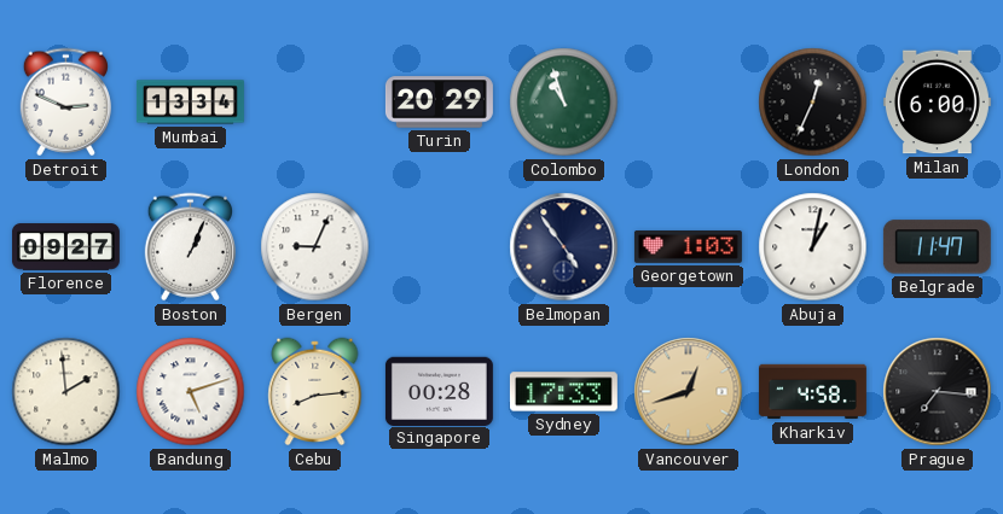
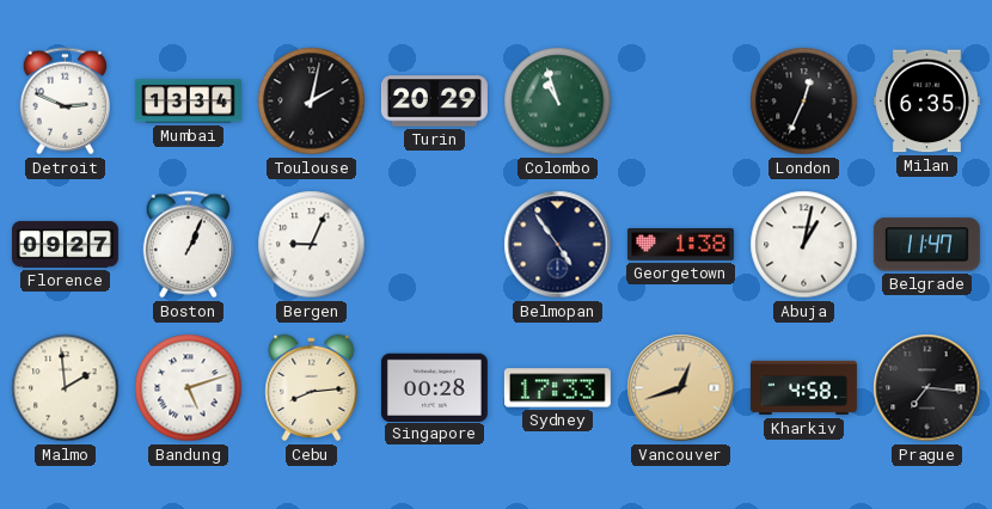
Toulouse: none -> 2:02 (312, 102)
Milan: 6:00 -> 6:35 (926, 102)
Georgetown: 1:03 -> 1:38 (680, 245)
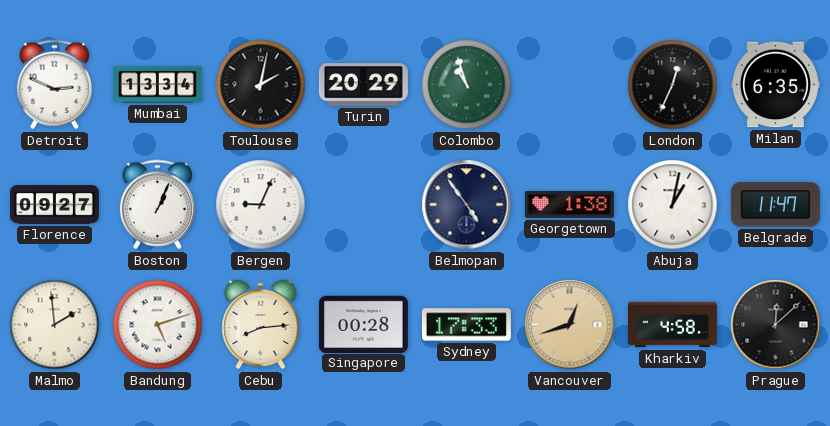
Prague: 7:16 -> 12:08 (776, 325)
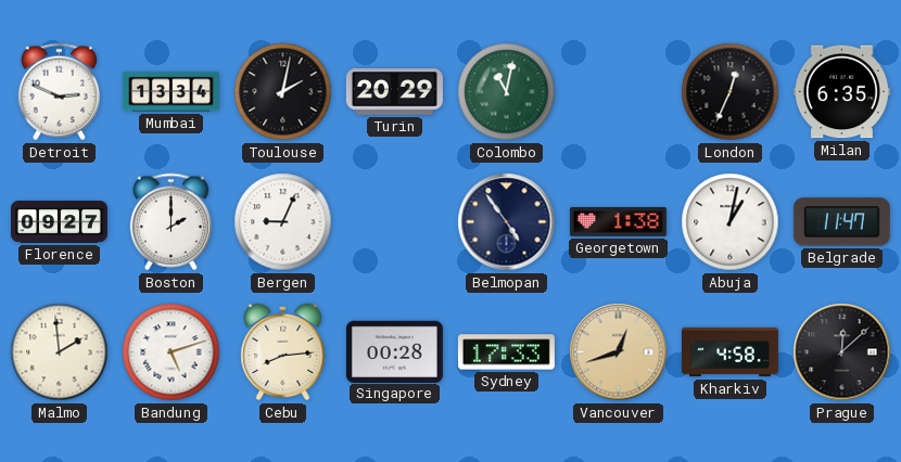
Colombo: 10:57 -> 11:02 (507, 92)
Boston: 1:04 -> 2:00 (170, 222)
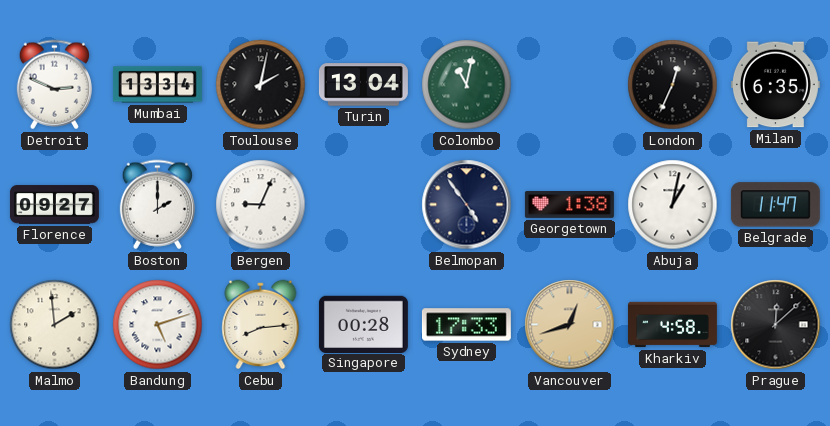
Turin: 20:29 -> 13:04 (363, 85)
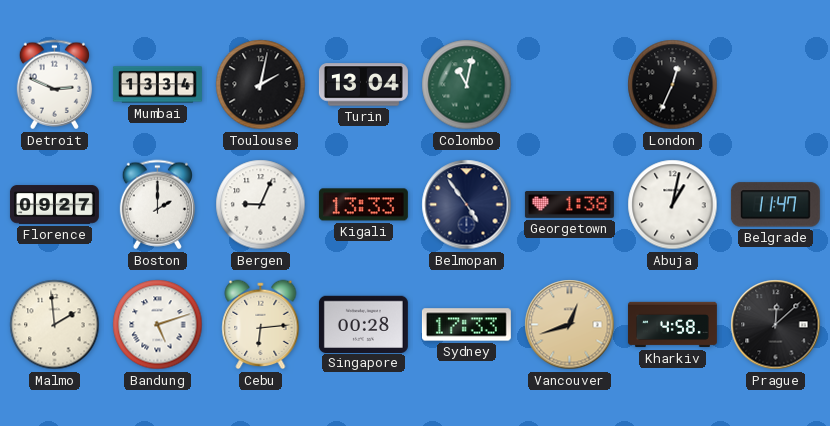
Milan: 6:35 -> none (775, 85)
Kigali: none -> 13:33 (363, 205)
Cebu: 8:14 -> 6:14 (261, 325)
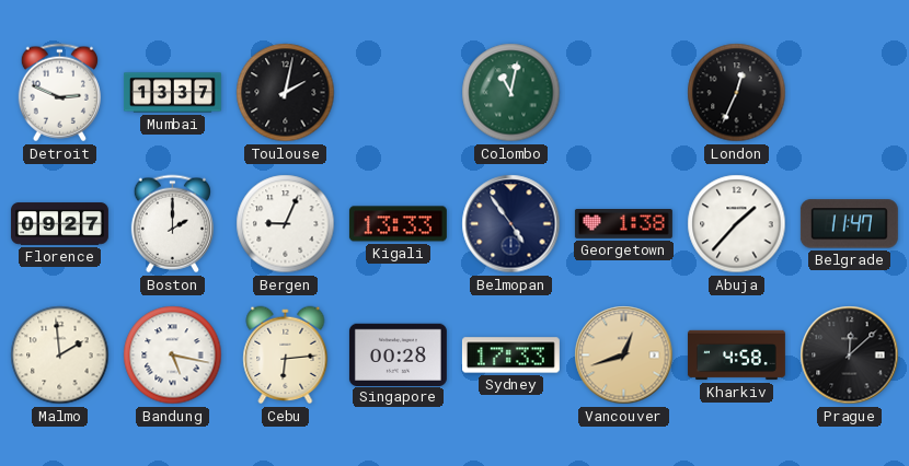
Mumbai: 13:34 -> 13:37 (172, 93)
Turin: 13:04 -> none (363, 85)
Abuja: 1:02 -> 1:37 (737, 224)
Bandung: 5:12 -> 5:17 (173, 356)
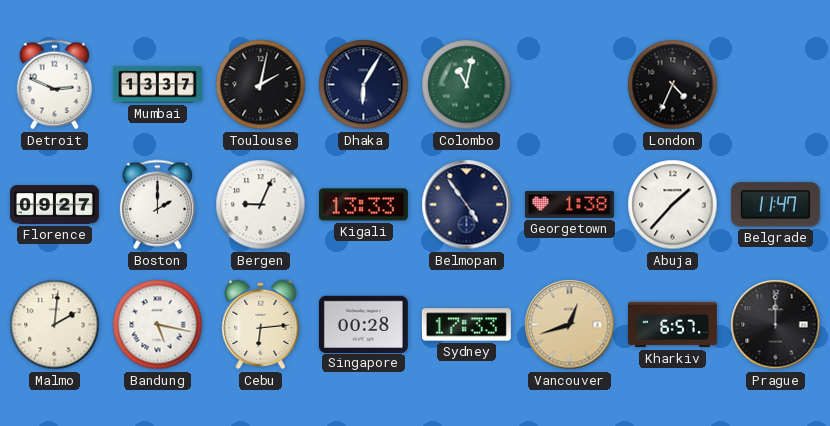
Dhaka: none -> 6:05 (364, 85)
London: 12:34 -> 4:34 (673, 85)
Malmo: 1:59 -> 2:01 (55, 325)
Kharkiv: 4:58 -> 6:57 (672, 325)
Prague: 12:08 -> 12:00 (776, 325)
